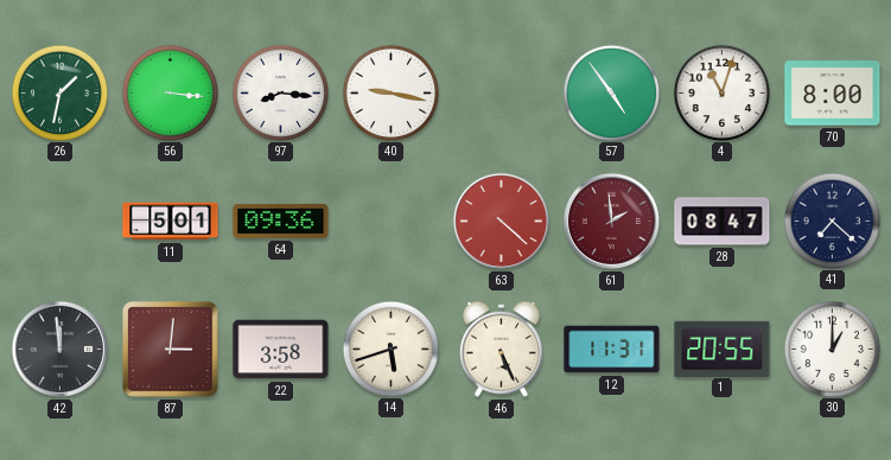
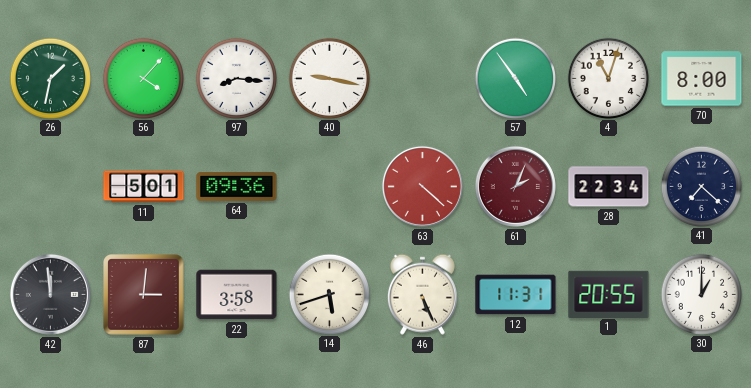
56: 3:16 -> 4:07 (143, 78)
61: 1:59 -> 2:04 (515, 186)
28: 08:47 -> 22:34 (609, 187)
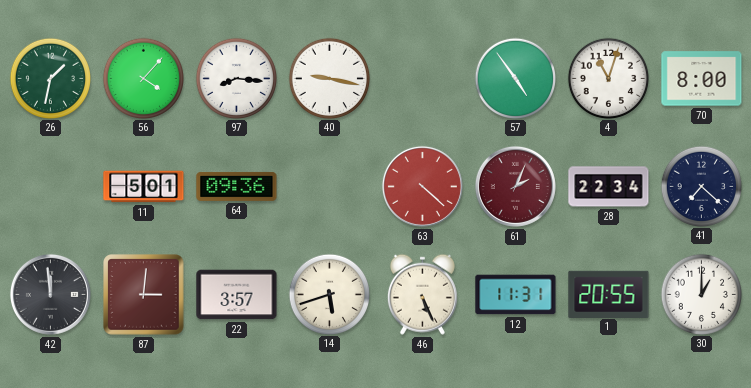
22: 3:58 -> 3:57 (237, 295)
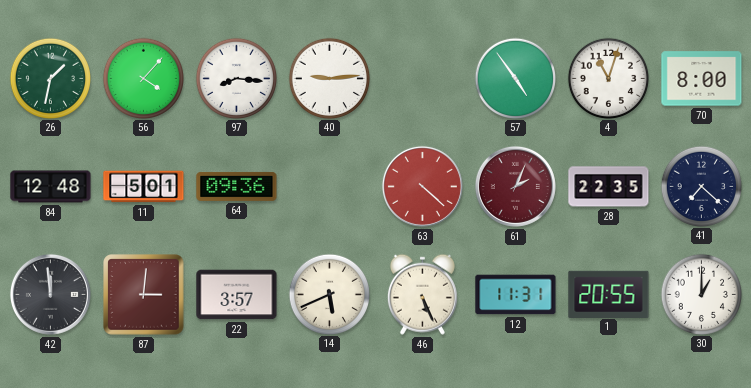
40: 9:17 -> 9:14 (329, 78)
84: none -> 12:48 (51, 187)
28: 22:34 -> 22:35 (609, 187)
14: 5:42 -> 5:41 (329, 294)
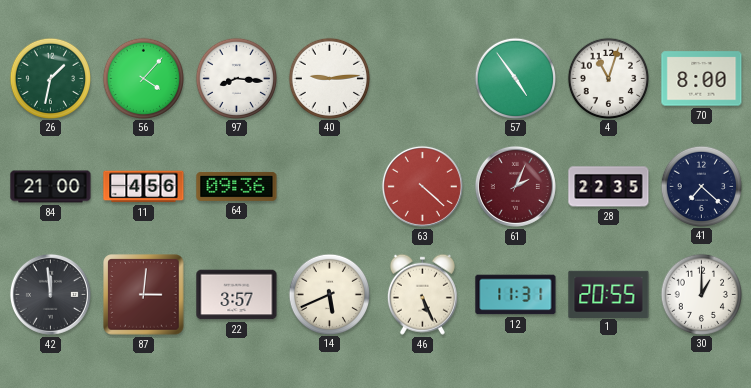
84: 12:48 -> 21:00 (51, 187)
11: 5:01 -> 4:56 (144, 187)
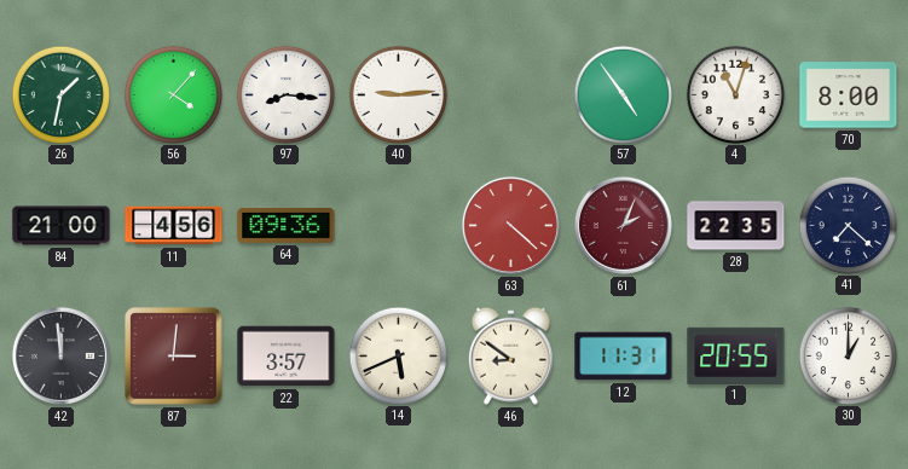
46: 5:26 -> 8:51 (510, 355)
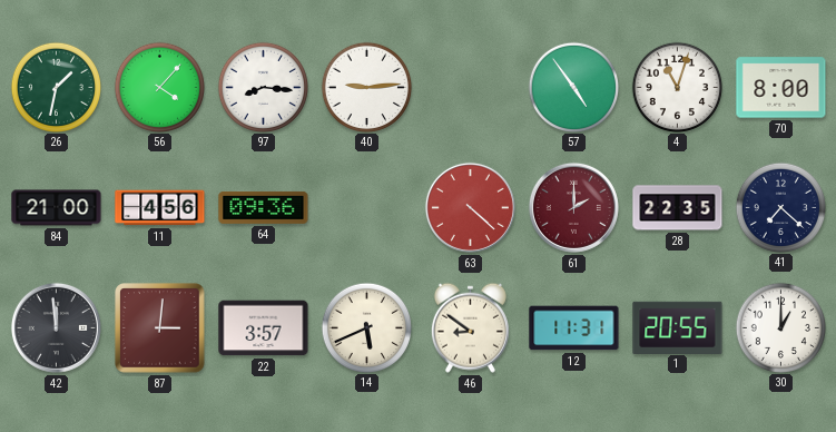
61: 2:04 -> 2:00 (573, 207)
